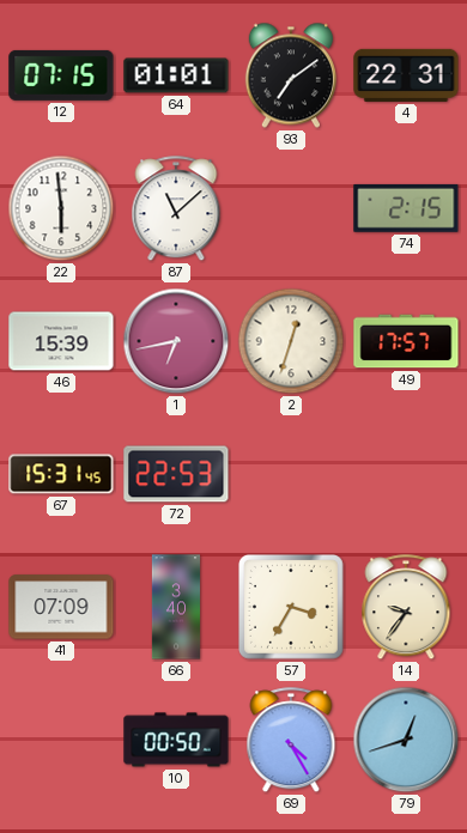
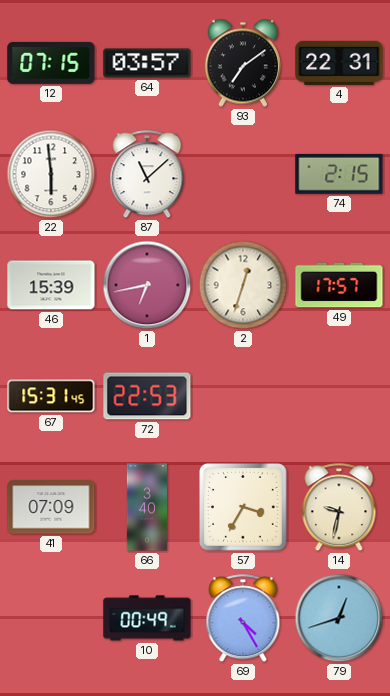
64: 01:01 -> 03:57 (147, 63)
14: 9:36 -> 9:32 (339, 508)
10: 00:50 -> 00:49 (147, 618)
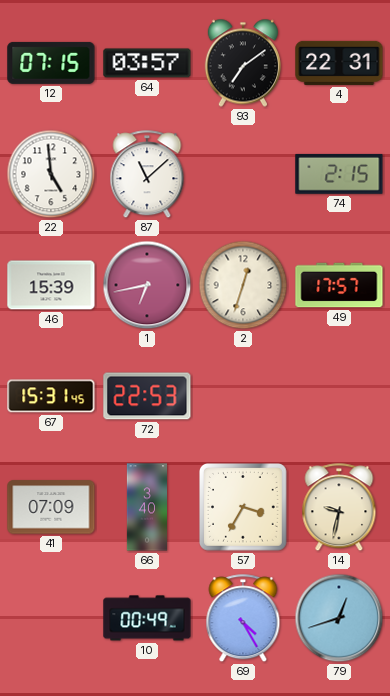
22: 5:59 -> 4:59 (51, 174)
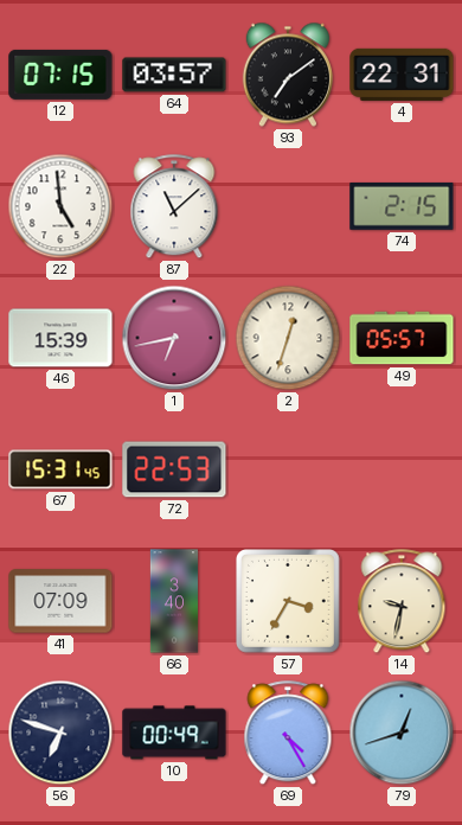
49: 17:57 -> 05:57 (402, 338)
56: none -> 6:48 (60, 733)
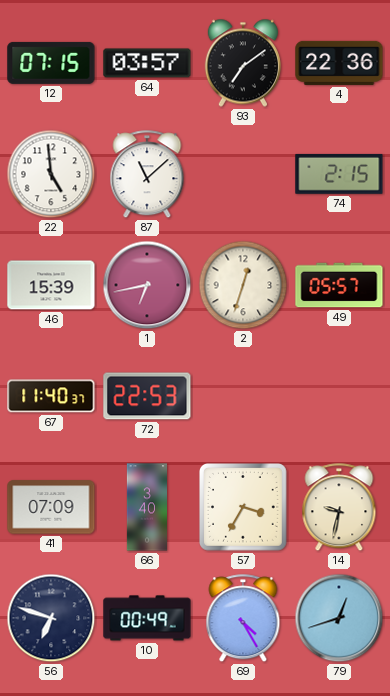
4: 22:31 -> 22:36 (339, 63)
67: 15:31 -> 11:40 (51, 396)
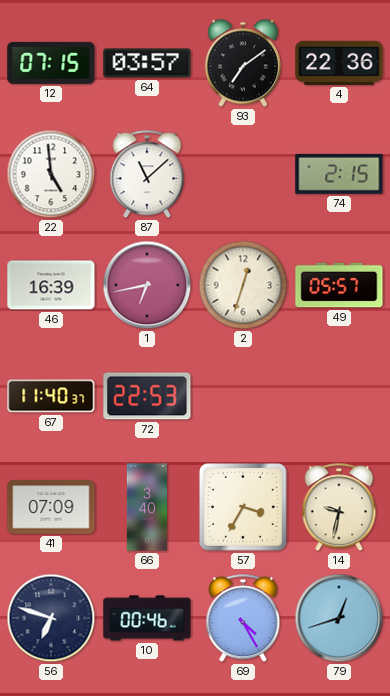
46: 15:39 -> 16:39 (51, 285)
10: 00:49 -> 00:46 (147, 618)
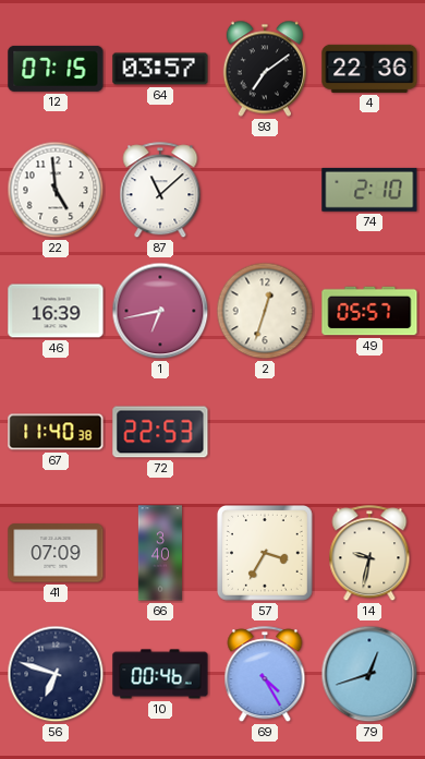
74: 2:15 -> 2:10 (369, 190)
67: 11:40:37 -> 11:40:38 (56, 432)
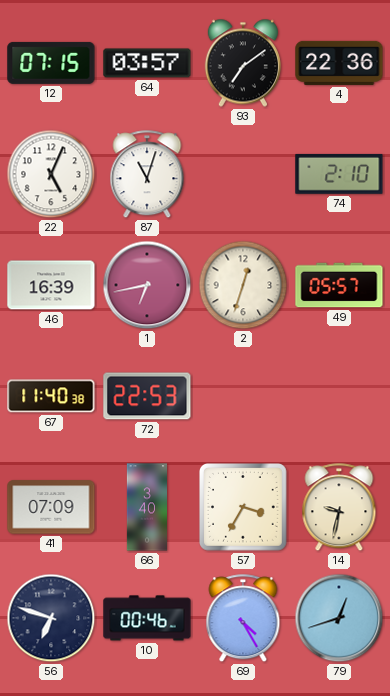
22: 4:59 -> 5:04 (51, 174)
87: 11:08 -> 11:03 (147, 175)
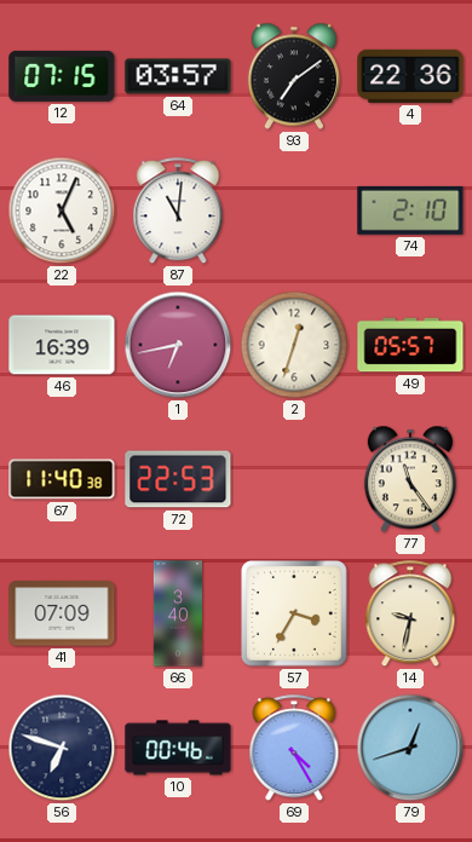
87: 11:03 -> 11:01 (178, 212)
77: none -> 11:24 (410, 479)
